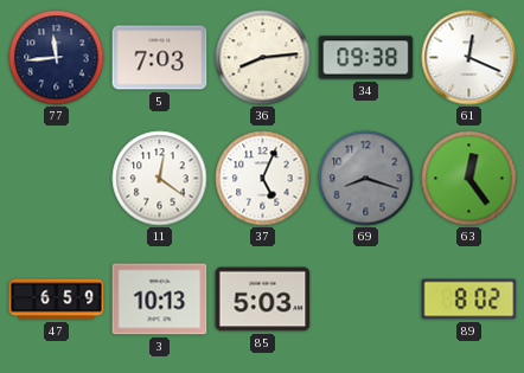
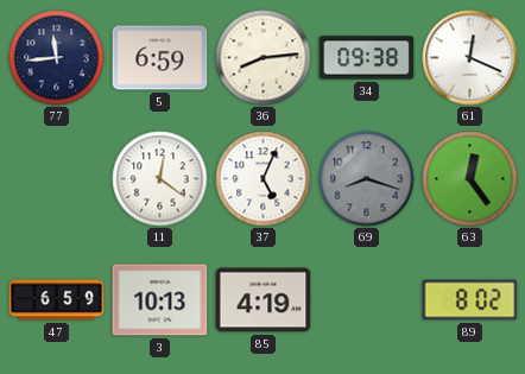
5: 7:03 -> 6:59 (160, 58)
85: 5:03 -> 4:19 (264, 300)
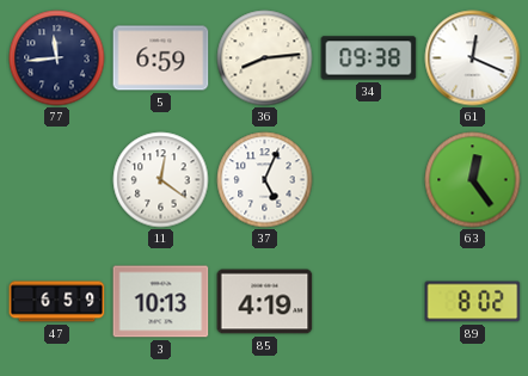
69: 8:18 -> none (367, 179)
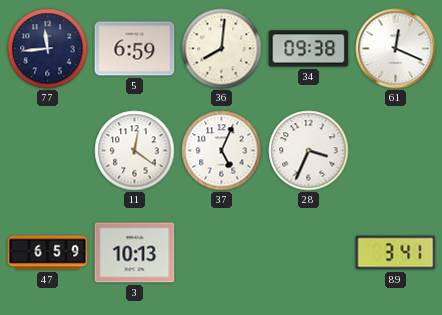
36: 8:14 -> 8:01 (222, 49)
28: none -> 3:34 (309, 151)
63: 12:24 -> none (473, 180)
85: 4:19 -> none (265, 302)
89: 8:02 -> 3:41 (396, 253)
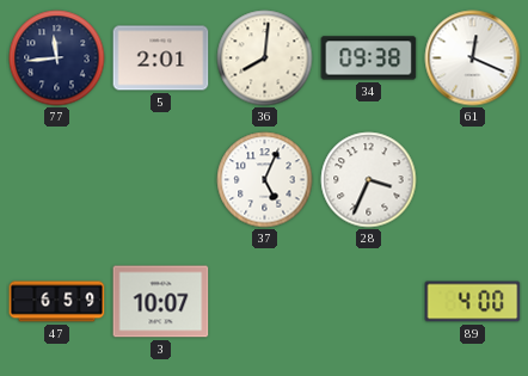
5: 6:59 -> 2:01 (161, 58)
11: 12:21 -> none (135, 151)
3: 10:13 -> 10:07 (161, 302)
89: 3:41 -> 4:00 (473, 302)
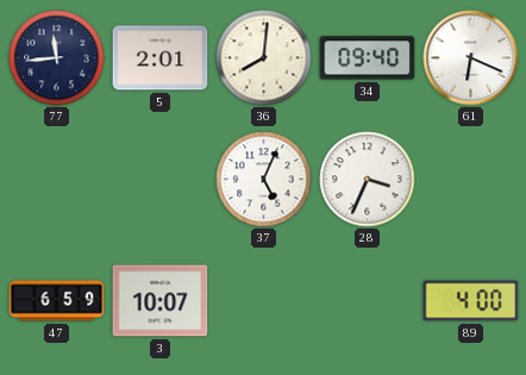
34: 09:38 -> 09:40 (368, 58)
61: 12:19 -> 6:19 (471, 58)
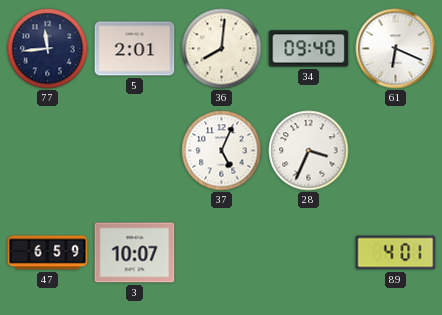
89: 4:00 -> 4:01 (396, 253)
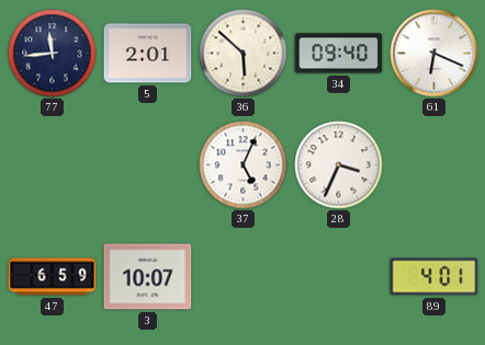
36: 8:01 -> 5:52 (244, 54)
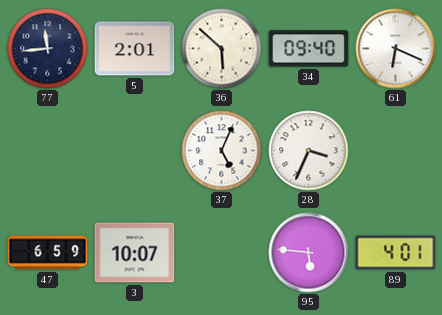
95: none -> 5:46 (309, 253)
